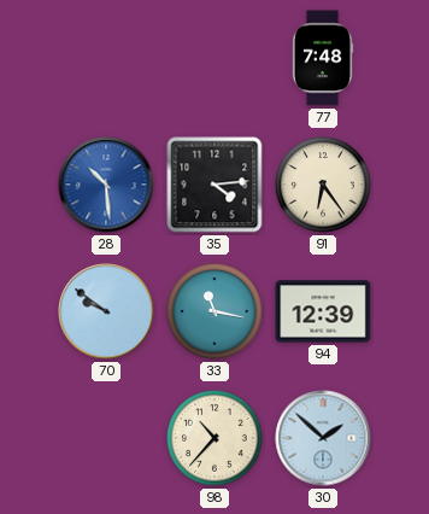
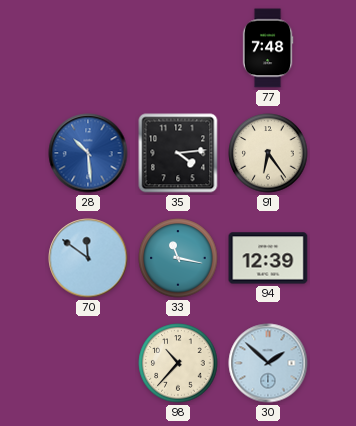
70: 9:51 -> 11:51 (88, 258)
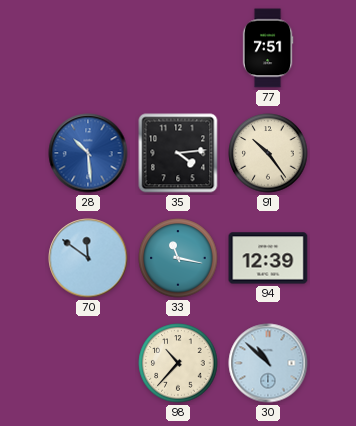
77: 7:48 -> 7:51 (268, 48)
91: 6:24 -> 10:24 (268, 153)
30: 1:52 -> 10:52 (268, 363)
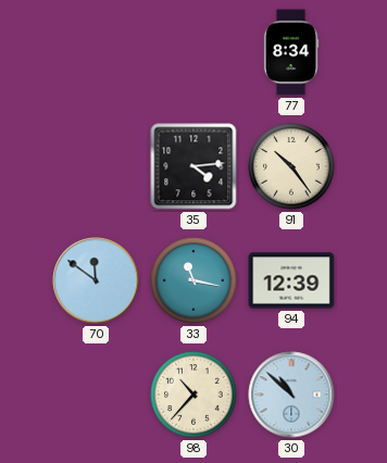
77: 7:51 -> 8:34 (291, 52)
28: 10:29 -> none (88, 153)
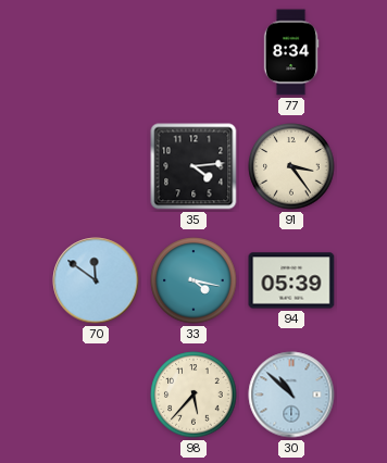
91: 10:24 -> 3:24 (291, 166)
33: 11:17 -> 4:17 (193, 280)
94: 12:39 -> 05:39 (291, 280)
98: 10:37 -> 5:37 (193, 395)
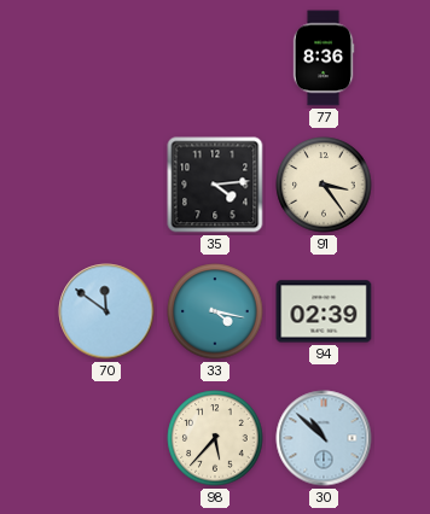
77: 8:34 -> 8:36 (324, 58)
94: 05:39 -> 02:39 (324, 311)
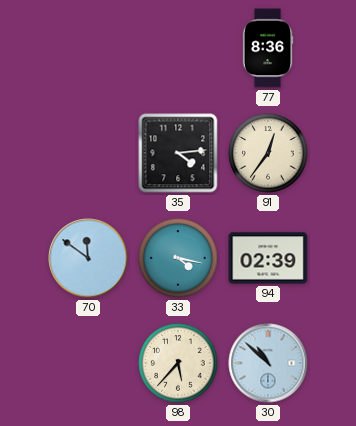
91: 3:24 -> 12:36 (268, 153)
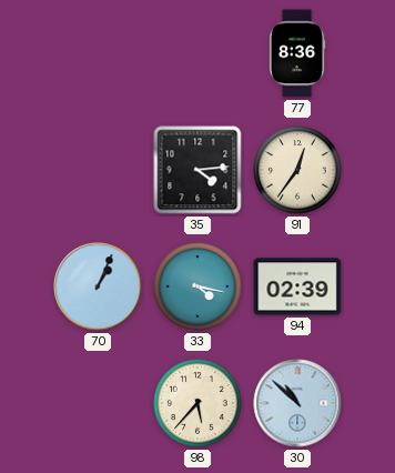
70: 11:51 -> 1:04 (98, 286)
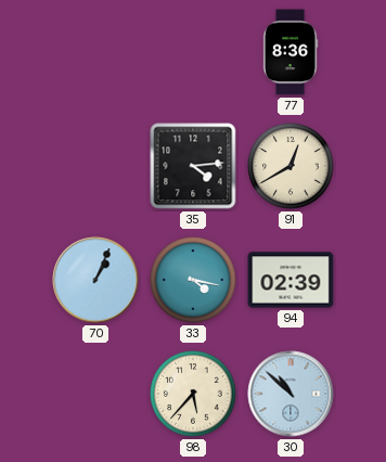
91: 12:36 -> 12:40 (291, 166)
